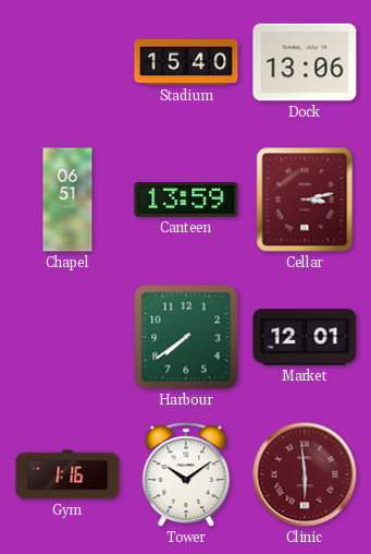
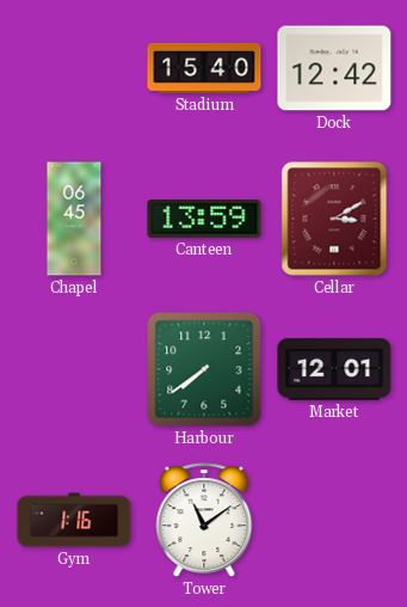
Dock: 13:06 -> 12:42 (334, 68)
Chapel: 06:51 -> 06:45 (74, 219)
Cellar: 3:13 -> 3:10 (334, 219)
Tower: 10:09 -> 11:09 (204, 520)
Clinic: 5:59 -> none (305, 474)
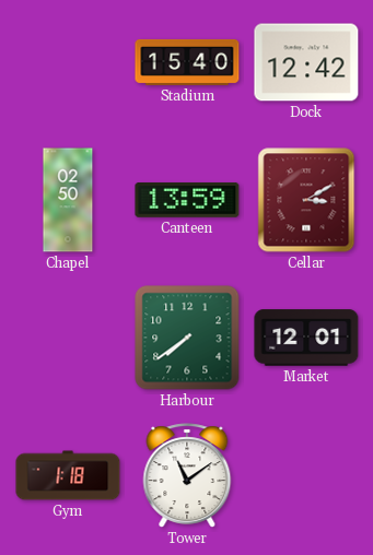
Chapel: 06:45 -> 02:50 (68, 200)
Gym: 1:16 -> 1:18 (68, 475)
